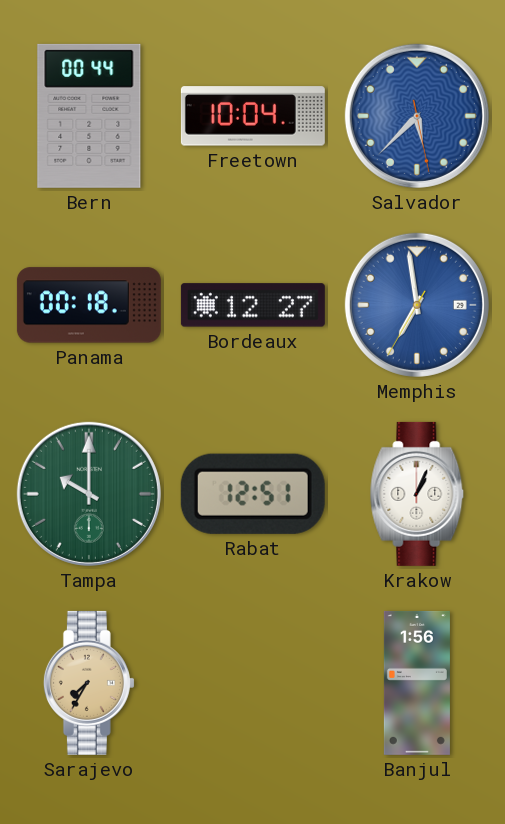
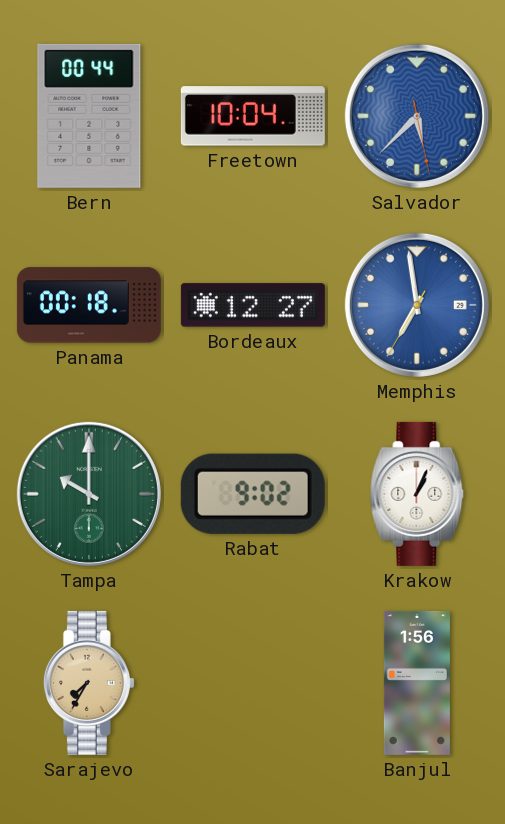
Rabat: 12:51 -> 9:02 (253, 494)
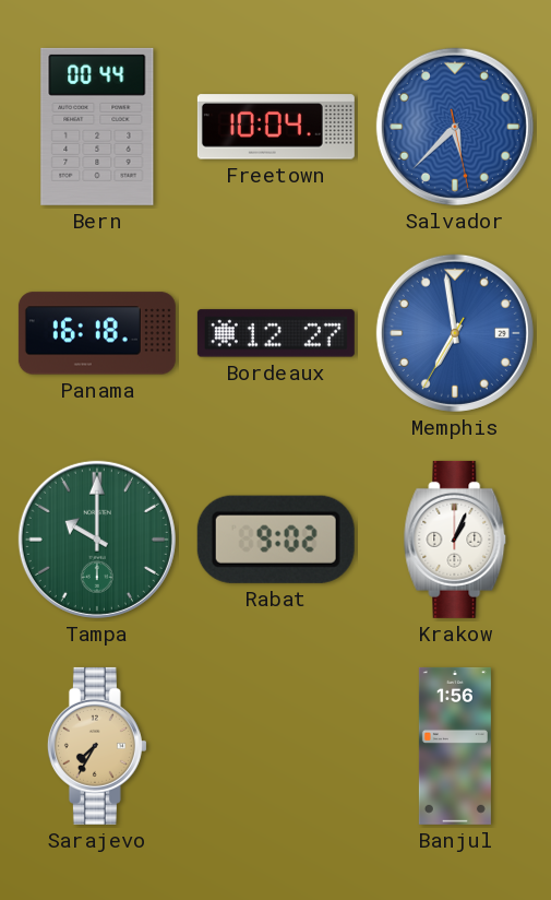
Panama: 00:18 -> 16:18 (97, 333)
